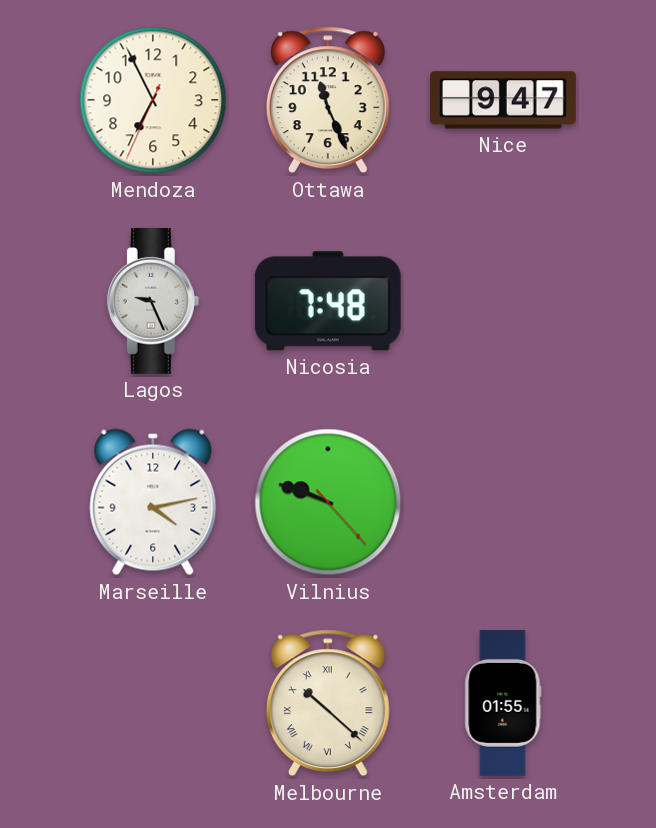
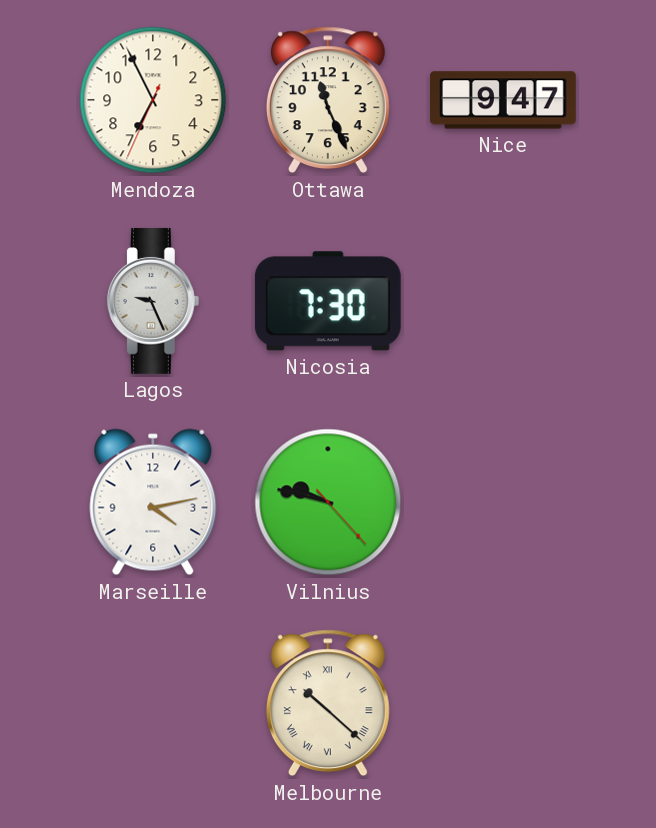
Nicosia: 7:48 -> 7:30 (328, 301)
Vilnius: 9:48 -> 9:47 (328, 502)
Amsterdam: 01:55 -> none (503, 704)
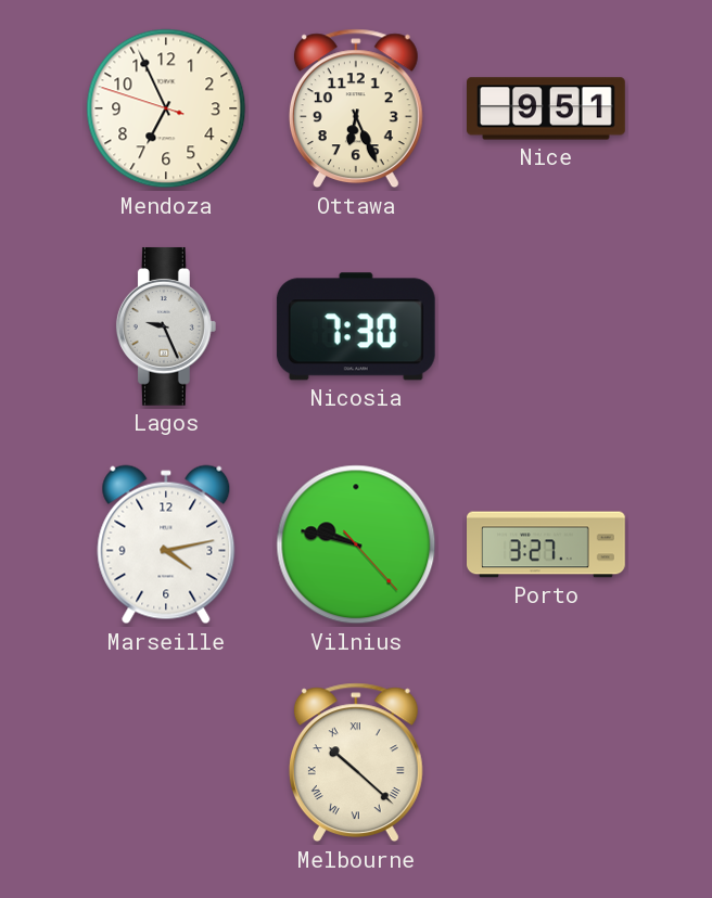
Mendoza: 6:55:34 -> 6:55:48 (166, 108)
Ottawa: 11:26 -> 6:26 (356, 108)
Nice: 9:47 -> 9:51 (547, 108)
Porto: none -> 3:27 (546, 544)
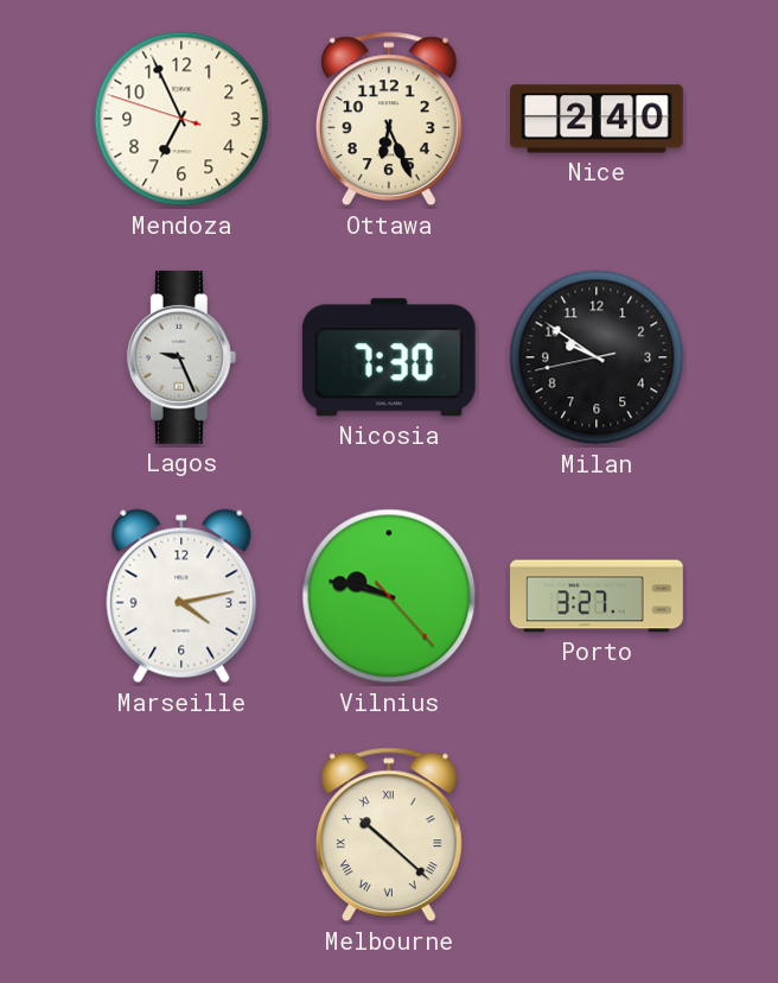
Nice: 9:51 -> 2:40 (598, 119)
Milan: none -> 9:50 (597, 357)
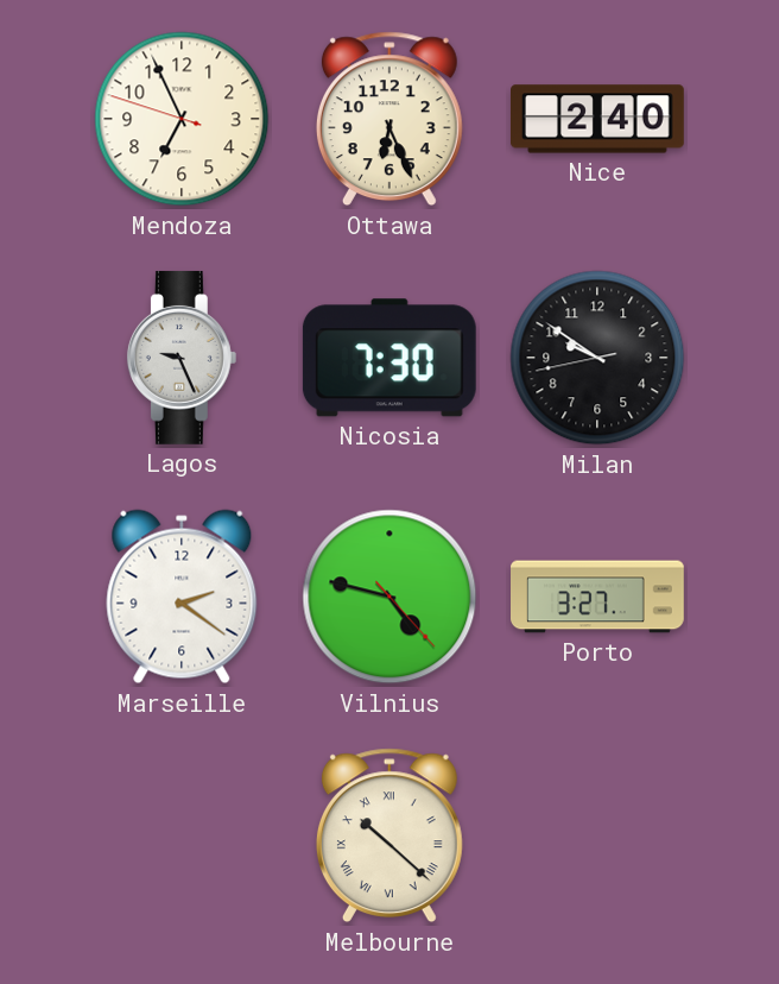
Marseille: 4:13 -> 2:21 (182, 597)
Vilnius: 9:47 -> 4:47 (389, 597)
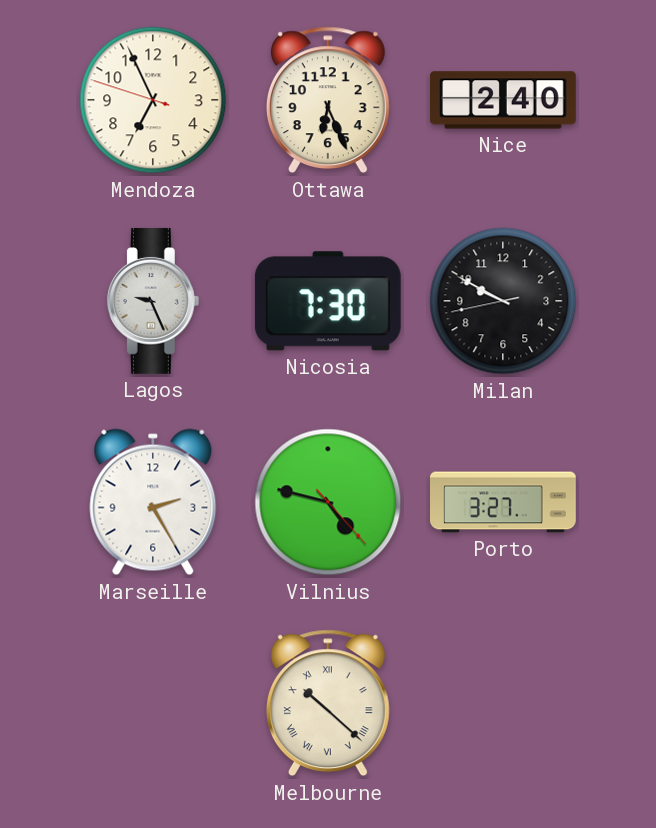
Milan: 9:50 -> 9:49 (503, 301)
Marseille: 2:21 -> 2:25 (153, 502)
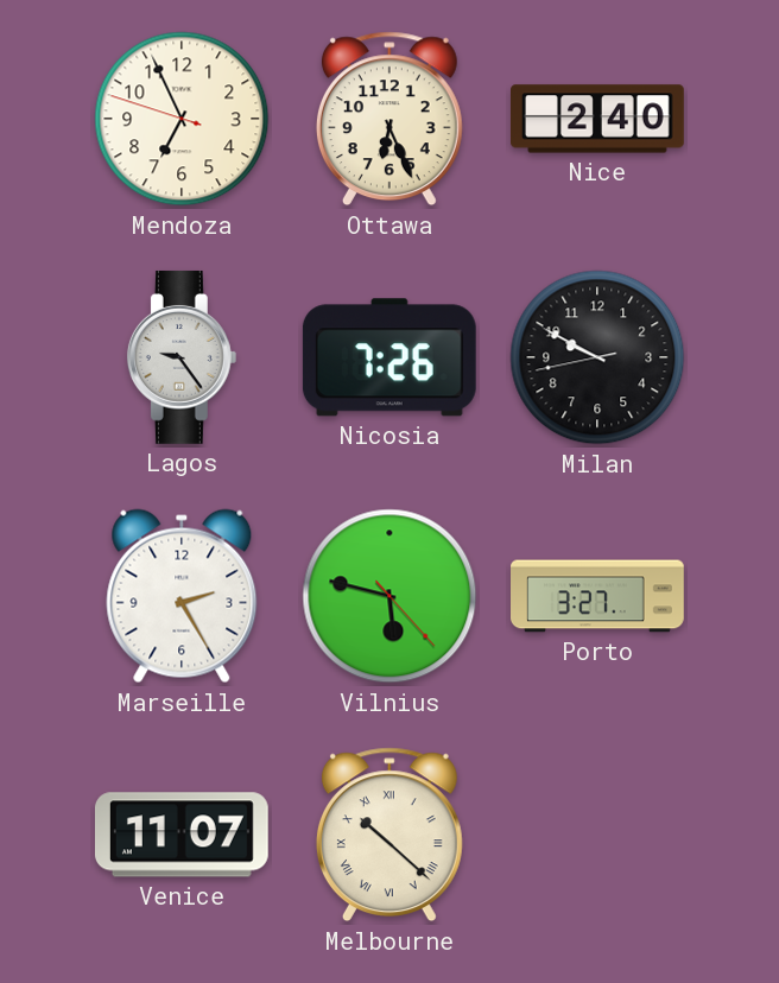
Lagos: 9:26 -> 9:24 (182, 357)
Nicosia: 7:30 -> 7:26 (389, 357)
Vilnius: 4:47 -> 5:47 (389, 596)
Venice: none -> 11:07 (182, 835)
